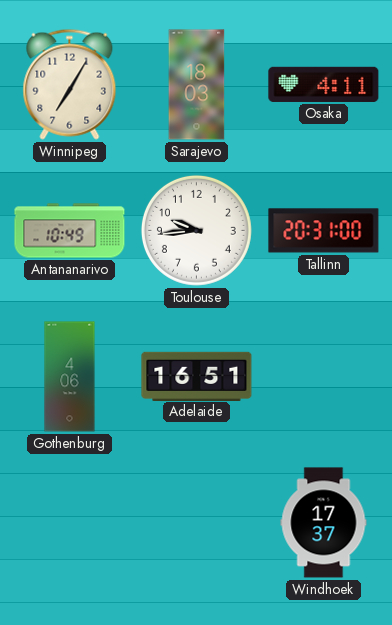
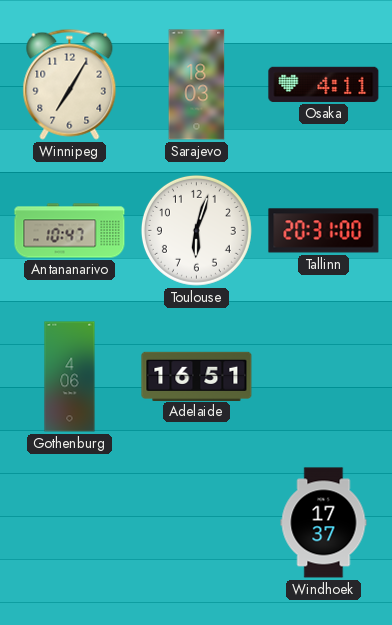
Antananarivo: 10:49 -> 10:47 (70, 231)
Toulouse: 9:44 -> 6:03 (196, 230)
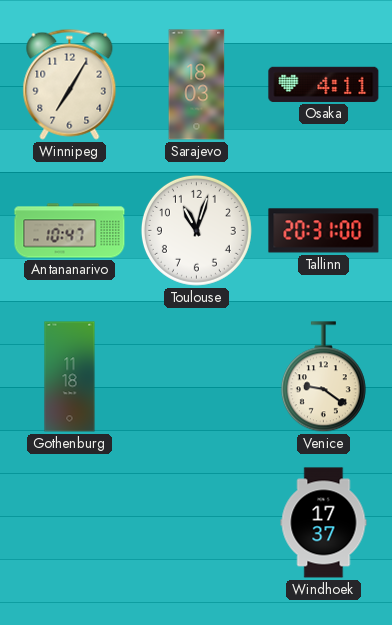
Toulouse: 6:03 -> 11:03 (196, 230)
Gothenburg: 4:06 -> 11:18 (70, 377)
Adelaide: 16:51 -> none (197, 376)
Venice: none -> 9:21 (323, 377)
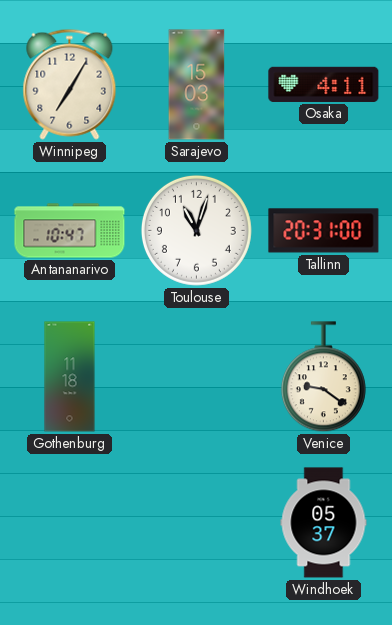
Sarajevo: 18:03 -> 15:03 (197, 85)
Windhoek: 17:37 -> 05:37 (324, 523)
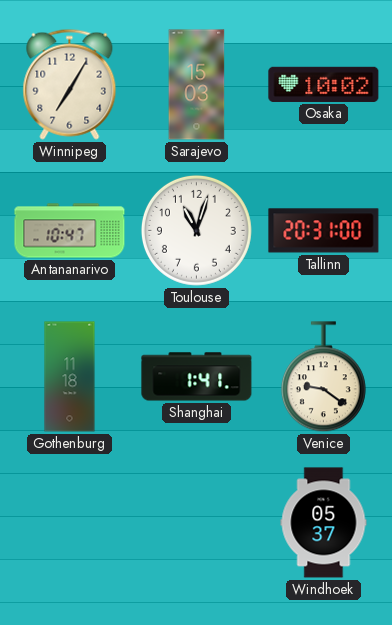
Osaka: 4:11 -> 10:02 (324, 84)
Shanghai: none -> 1:41 (197, 377)
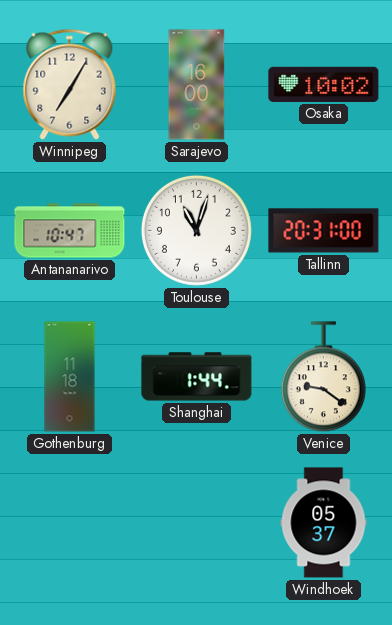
Sarajevo: 15:03 -> 16:00 (197, 85)
Shanghai: 1:41 -> 1:44 (197, 377)
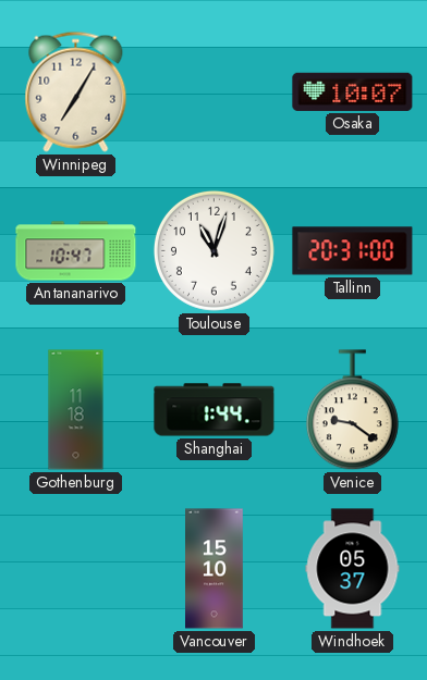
Sarajevo: 16:00 -> none (197, 85)
Osaka: 10:02 -> 10:07 (353, 91)
Vancouver: none -> 15:10 (215, 569)
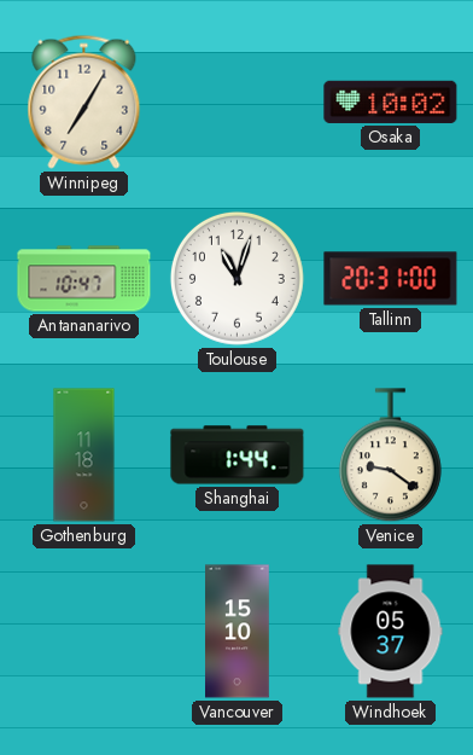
Osaka: 10:07 -> 10:02 (391, 101)
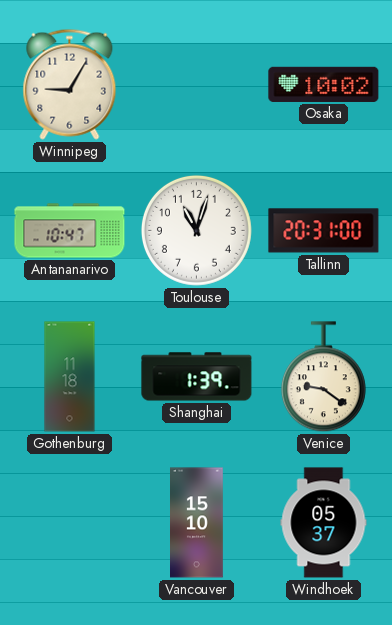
Winnipeg: 7:05 -> 9:05 (70, 84)
Shanghai: 1:44 -> 1:39 (197, 377)
